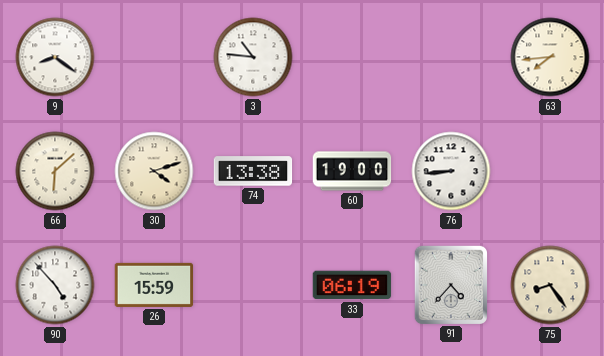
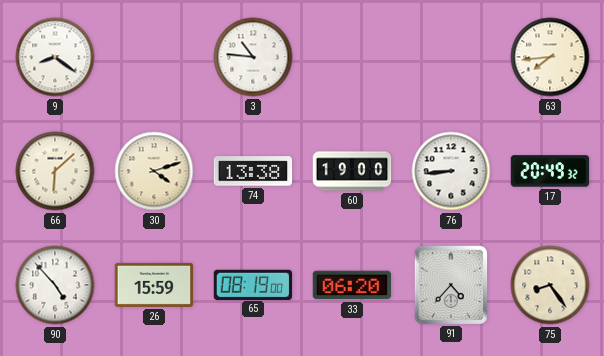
17: none -> 20:49 (550, 171)
65: none -> 08:19 (253, 284)
33: 06:19 -> 06:20 (352, 285)
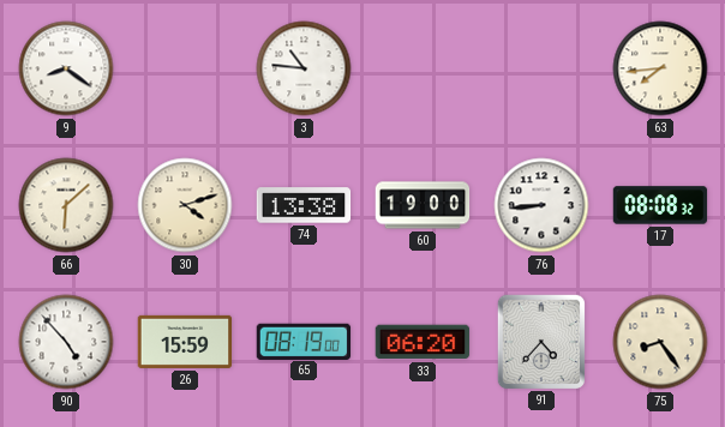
17: 20:49 -> 08:08 (660, 205)
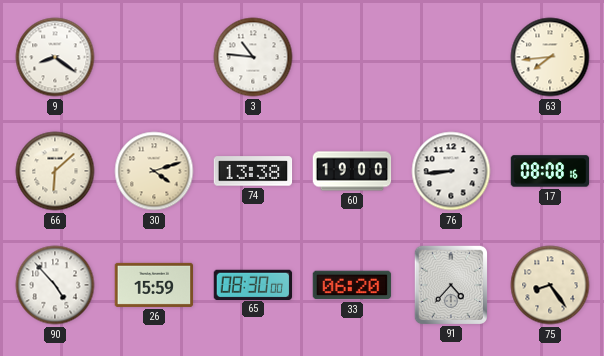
17: 08:08:32 -> 08:08:16 (550, 171)
65: 08:19 -> 08:30 (253, 284)
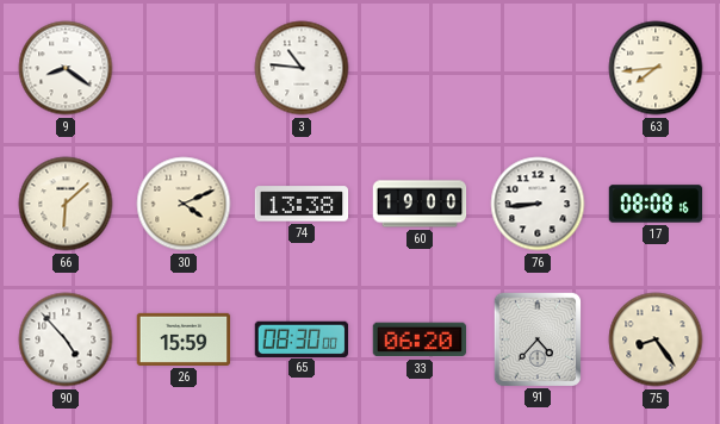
30: 4:12 -> 4:11 (184, 204)
